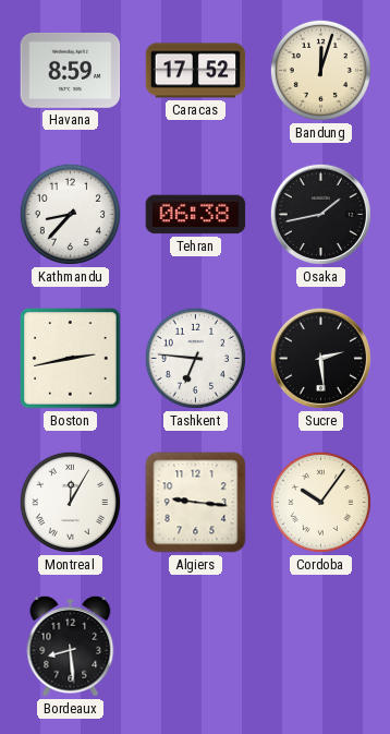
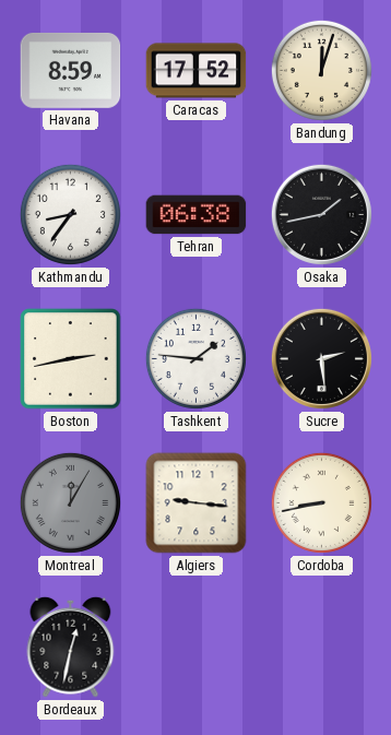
Kathmandu: 8:37 -> 8:36 (70, 214)
Tashkent: 6:46 -> 1:46 (195, 358)
Montreal dial: white -> grey (70, 502)
Cordoba: 10:06 -> 8:43 (321, 502)
Bordeaux: 8:29 -> 12:32 (71, 647)
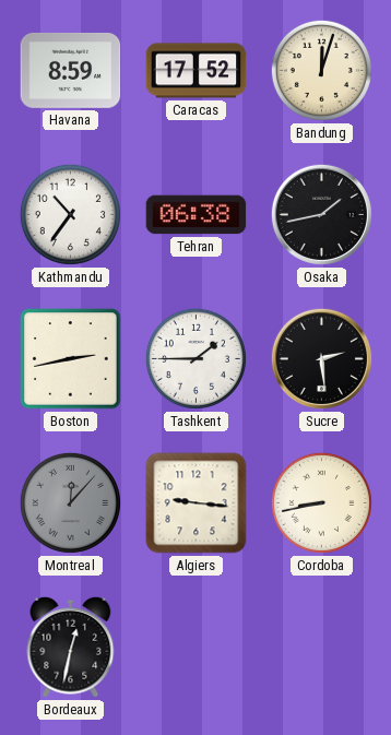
Kathmandu: 8:36 -> 10:36 (70, 214)
Tashkent: 1:46 -> 1:45 (195, 358)
Montreal: 12:05 -> 12:07 (70, 502)
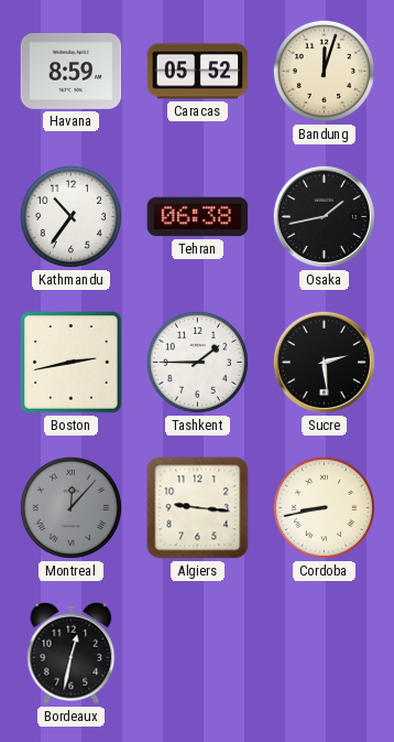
Caracas: 17:52 -> 05:52 (198, 72)
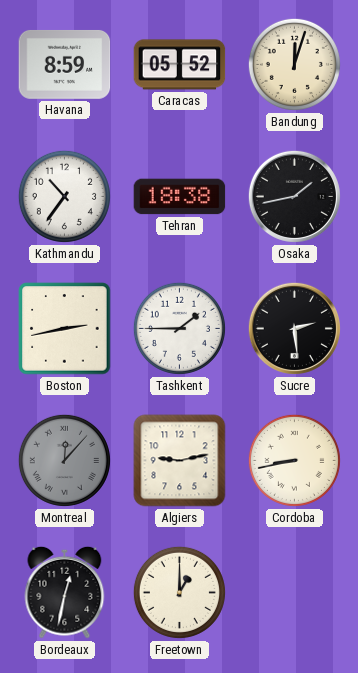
Tehran: 06:38 -> 18:38 (180, 197)
Algiers: 9:16 -> 9:13 (180, 461)
Freetown: none -> 1:00 (179, 592)
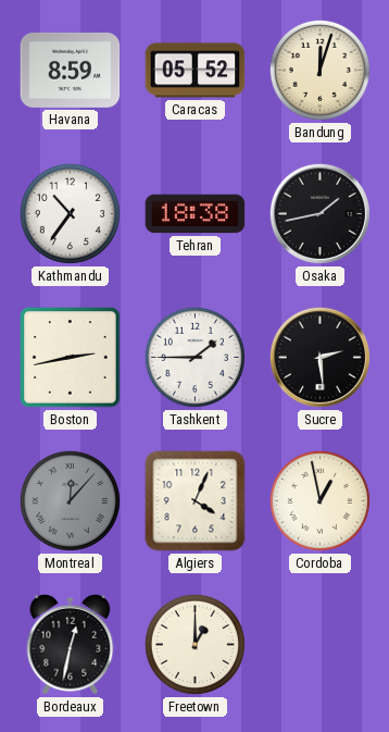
Algiers: 9:13 -> 4:04 (196, 501)
Cordoba: 8:43 -> 12:58 (319, 500)
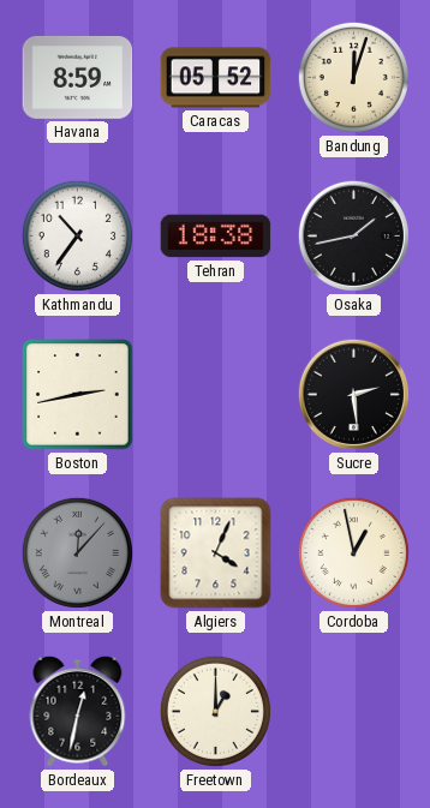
Tashkent: 1:45 -> none (195, 357)
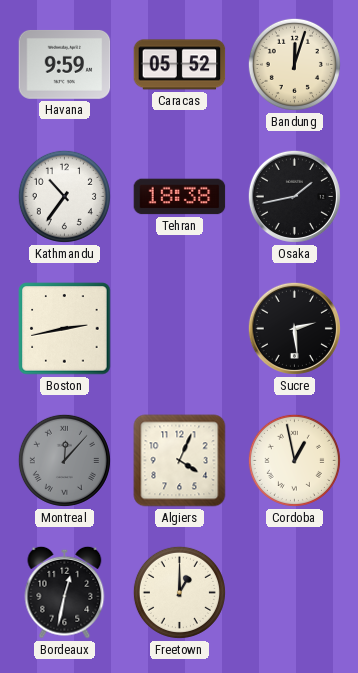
Havana: 8:59 -> 9:59 (65, 64)
